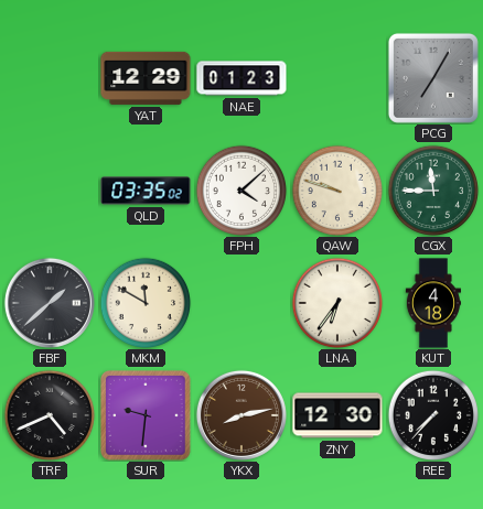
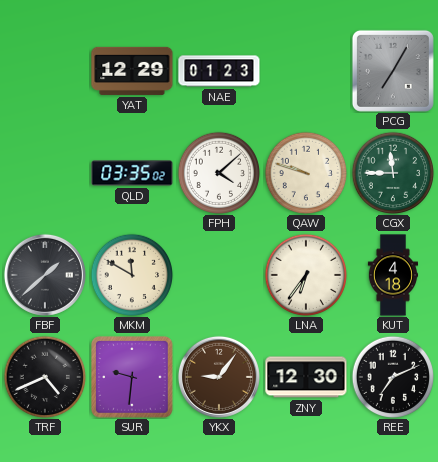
YKX: 8:13 -> 9:06 (219, 377)
REE: 7:37 -> 7:11 (392, 376)
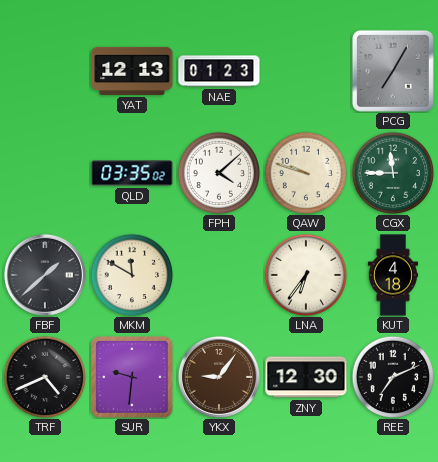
YAT: 12:29 -> 12:13 (132, 71)
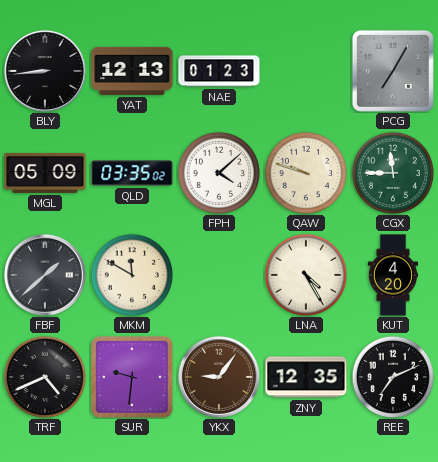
BLY: none -> 8:44 (45, 71)
MGL: none -> 05:09 (45, 173)
LNA: 6:36 -> 4:25 (305, 274)
KUT: 4:18 -> 4:20 (392, 275)
ZNY: 12:30 -> 12:35 (306, 377)
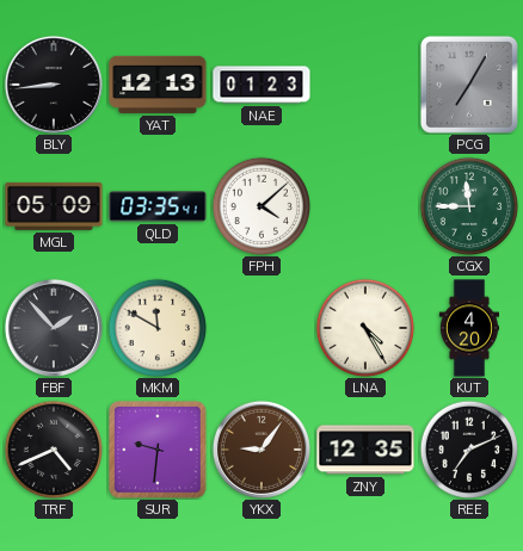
QLD: 03:35:02 -> 03:35:41 (158, 206)
QAW: 9:48 -> none (305, 172)
FBF: 1:38 -> 1:53 (54, 328)
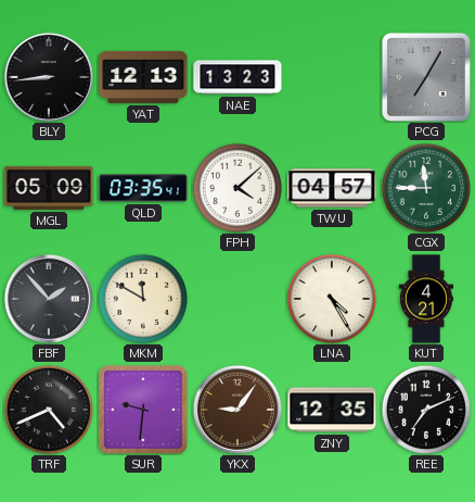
NAE: 01:23 -> 13:23 (237, 77)
TWU: none -> 04:57 (332, 188)
KUT: 4:20 -> 4:21 (425, 299)
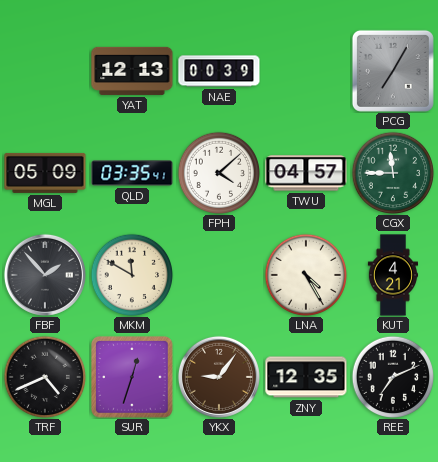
BLY: 8:44 -> none (49, 77)
NAE: 13:23 -> 00:39 (219, 71)
SUR: 9:31 -> 12:33 (132, 377)
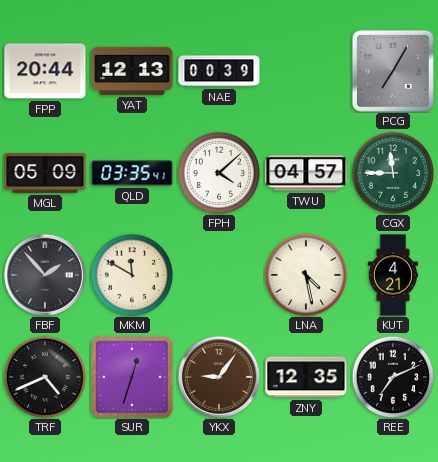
FPP: none -> 20:44 (45, 71)
LNA: 4:25 -> 4:28 (305, 274)
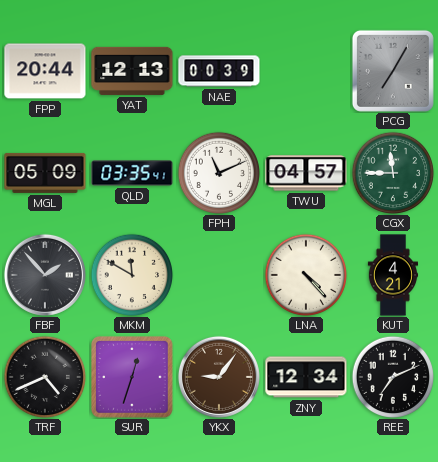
FPH: 4:08 -> 11:11 (218, 172)
LNA: 4:28 -> 4:23 (305, 274)
ZNY: 12:35 -> 12:34 (306, 377)
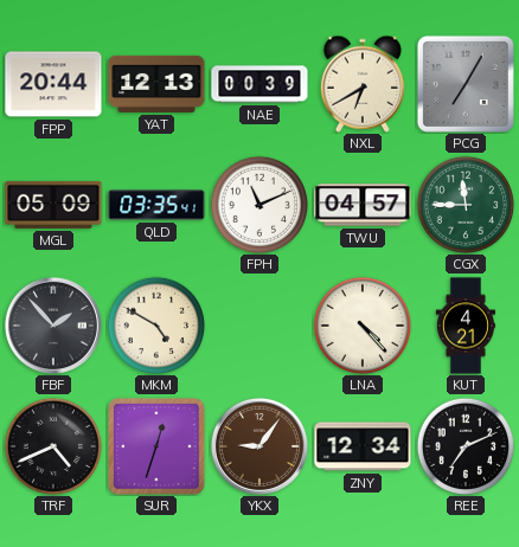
NXL: none -> 6:40 (361, 84)
MKM: 11:50 -> 4:50 (155, 324)
